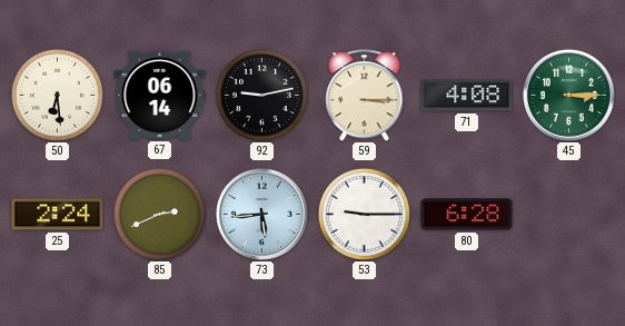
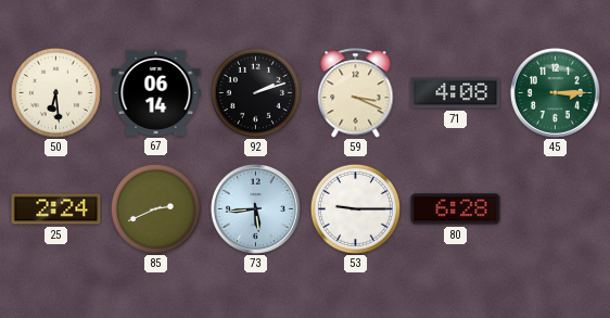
92: 9:13 -> 2:12 (255, 92)
59: 3:15 -> 3:19 (356, 93)
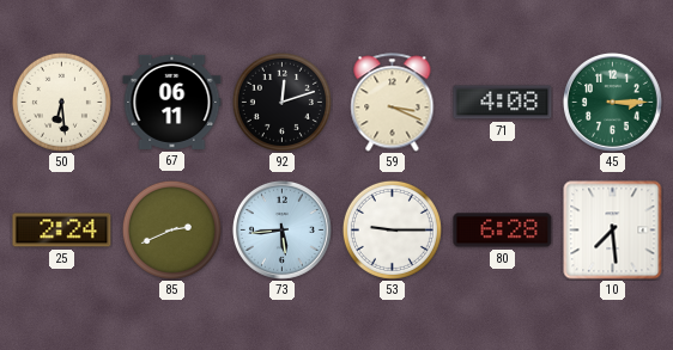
67: 06:14 -> 06:11 (172, 102)
92: 2:12 -> 12:12 (281, 102)
10: none -> 7:29 (613, 231)
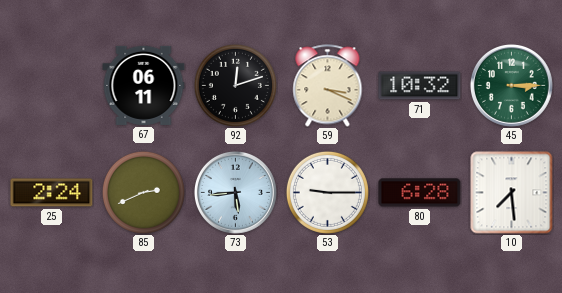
50: 6:29 -> none (61, 102)
71: 4:08 -> 10:32 (420, 86)
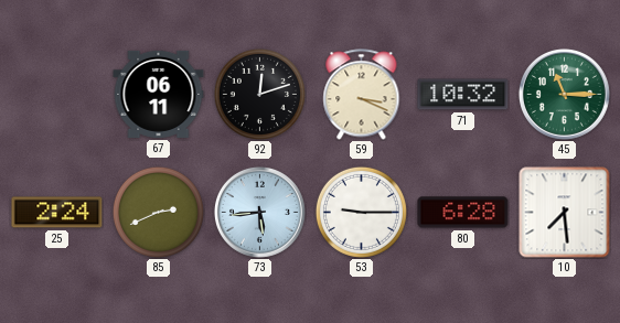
45: 3:15 -> 11:15 (564, 94)
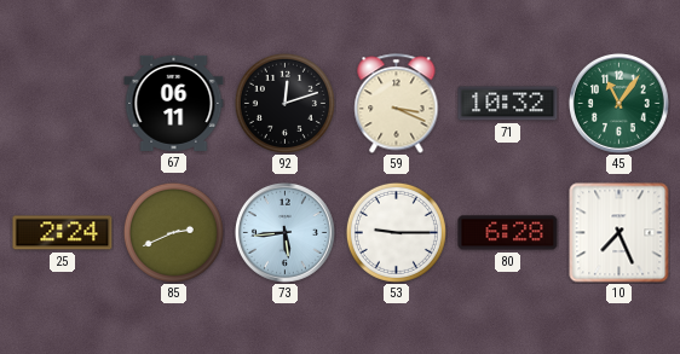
45: 11:15 -> 11:06 (618, 103)
10: 7:29 -> 7:26 (620, 233)
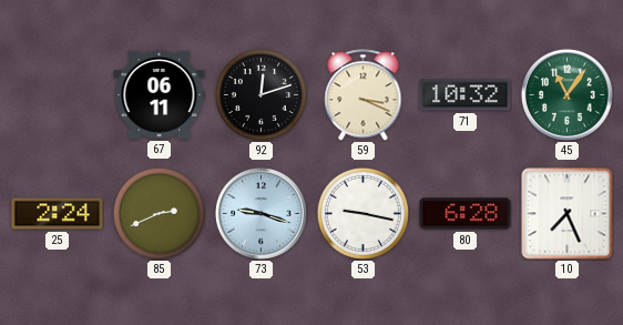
73: 5:44 -> 9:18 (261, 213)
53: 9:15 -> 9:17 (362, 213)
